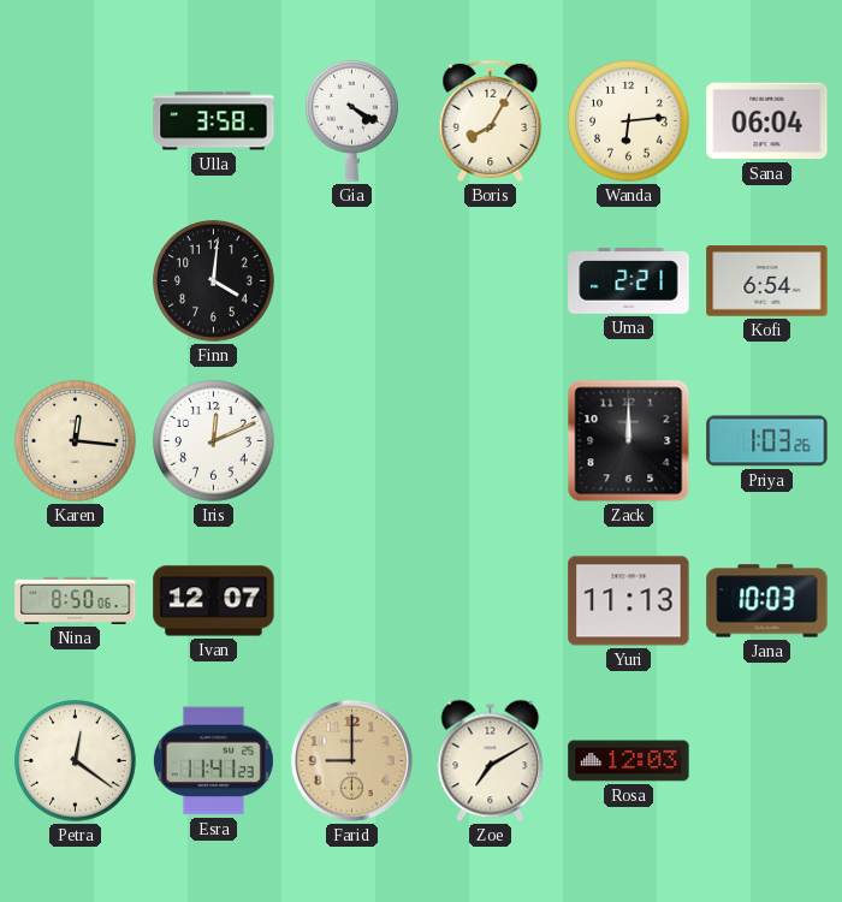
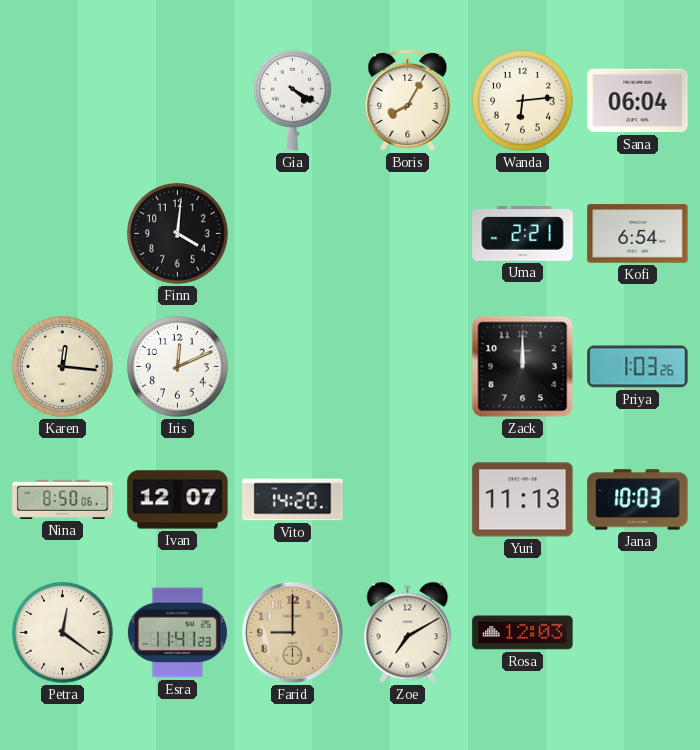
Ulla: 3:58 -> none (214, 121)
Vito: none -> 14:20 (293, 500)
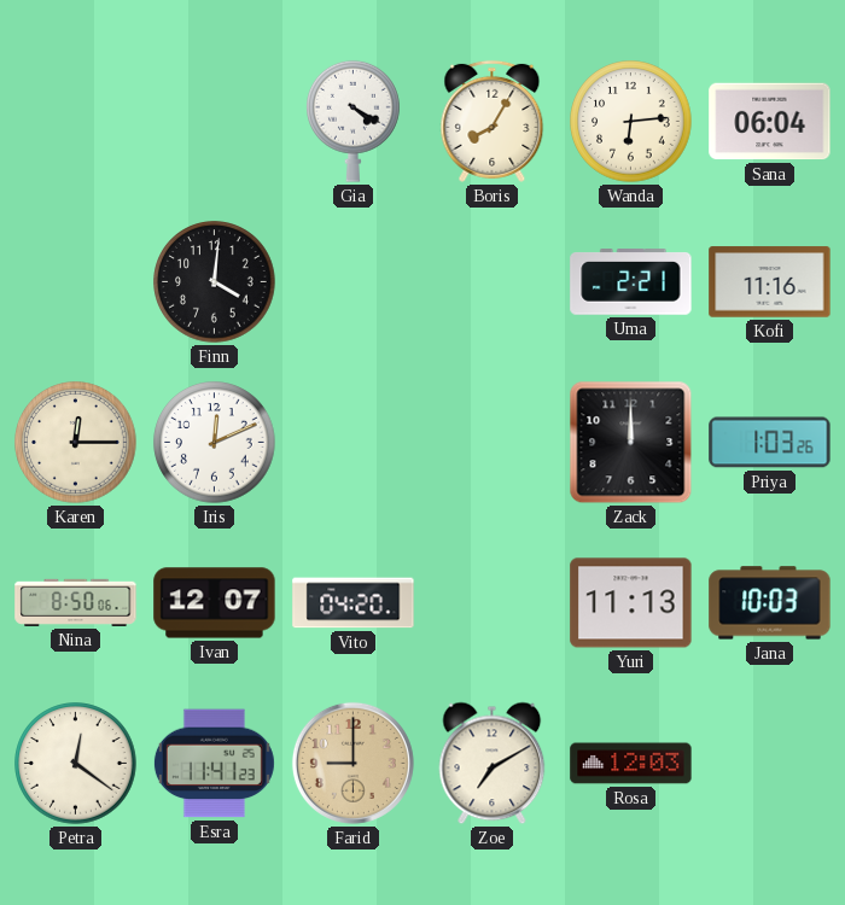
Kofi: 6:54 -> 11:16 (770, 282)
Karen: 12:16 -> 12:15 (76, 443)
Vito: 14:20 -> 04:20 (354, 603)
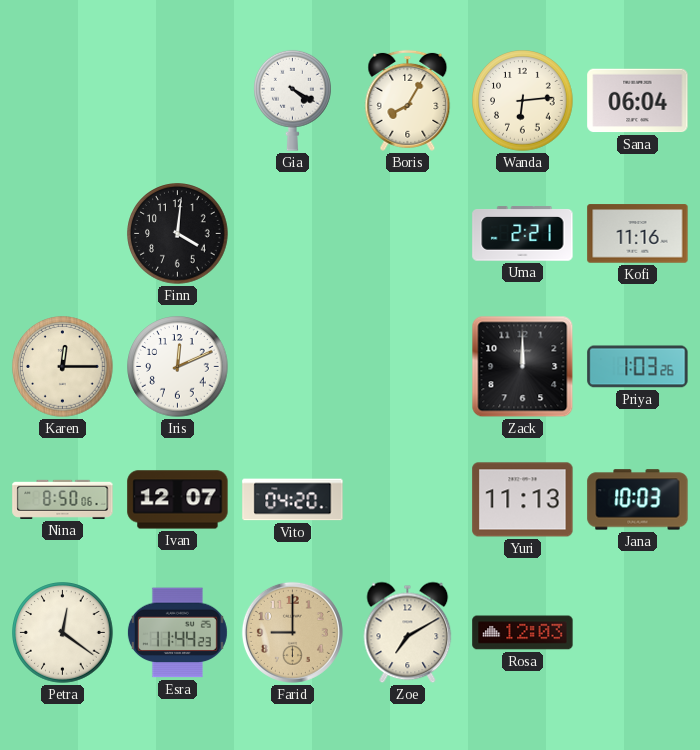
Esra: 11:41 -> 11:44 (177, 633)
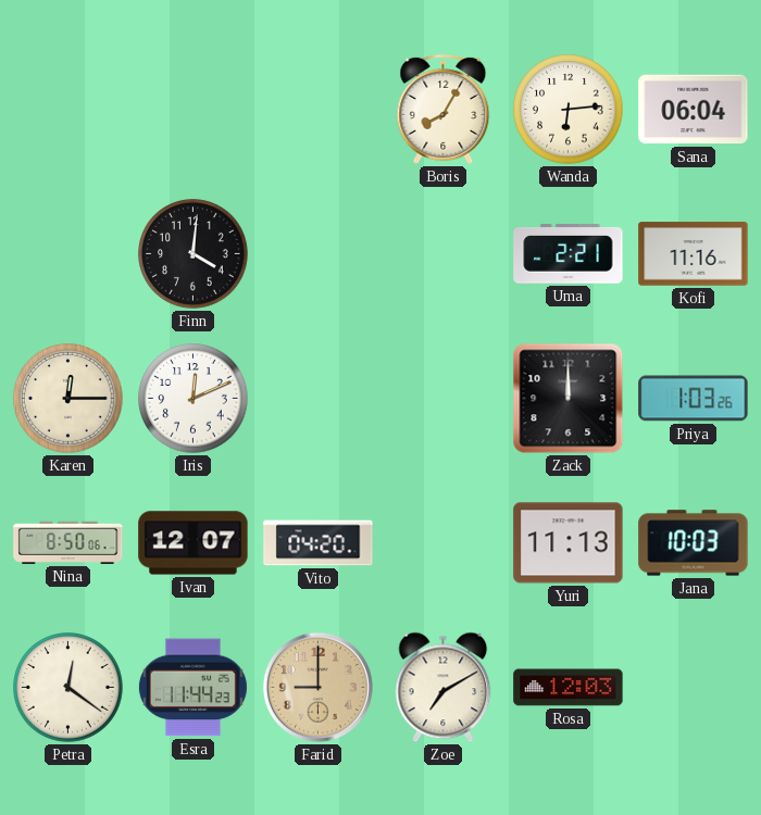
Gia: 4:20 -> none (293, 100)
